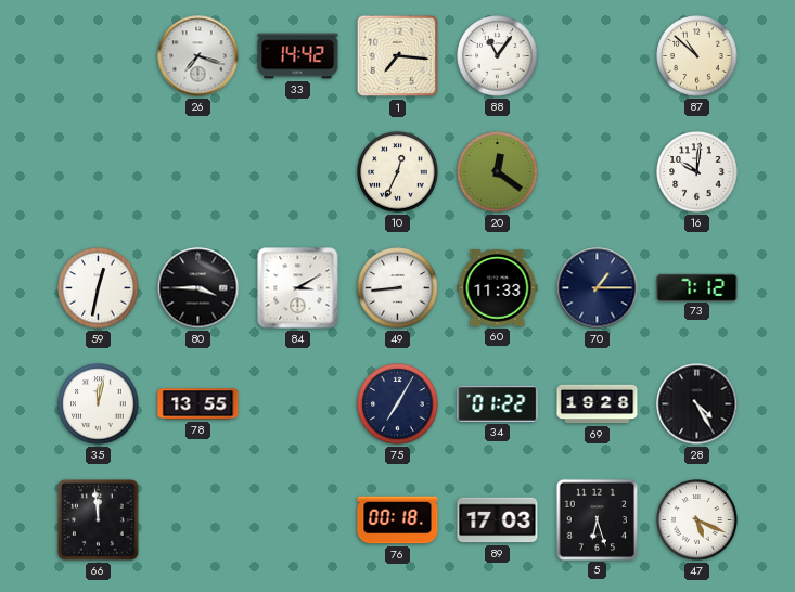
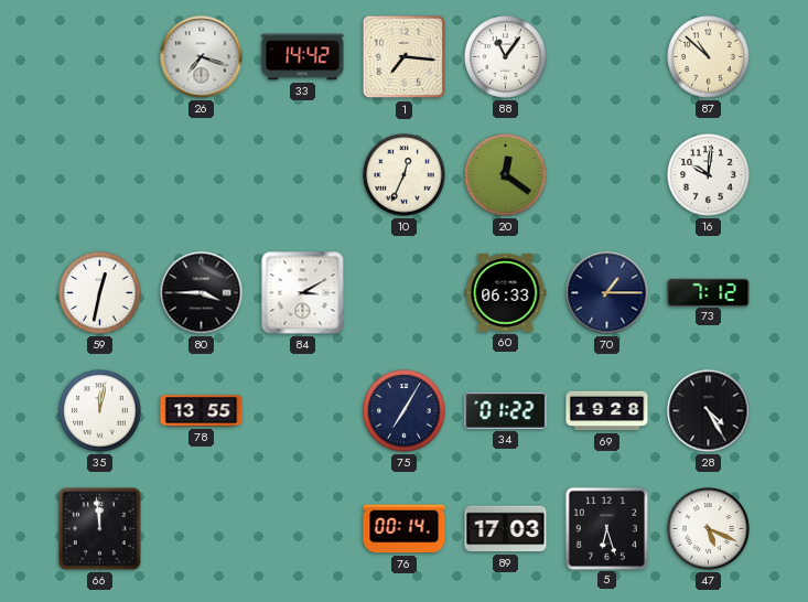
49: 8:44 -> none (398, 288)
60: 11:33 -> 06:33 (506, 293)
76: 00:18 -> 00:14 (405, 529)
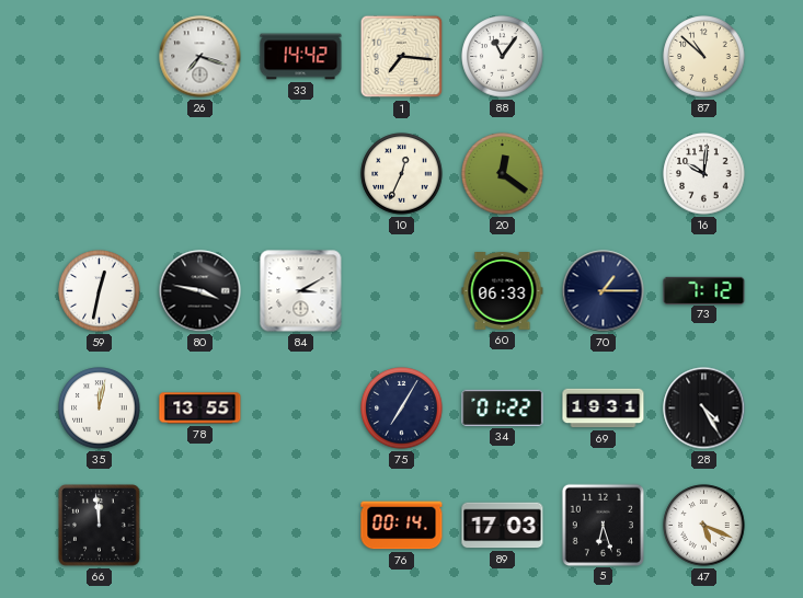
80: 3:45 -> 3:47 (200, 291)
69: 19:28 -> 19:31 (604, 409)
